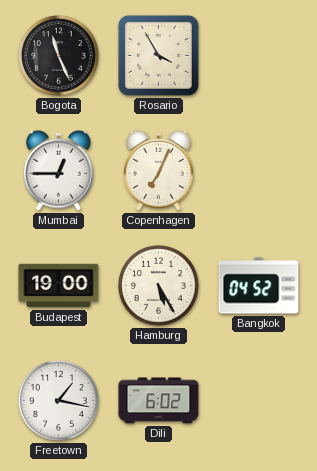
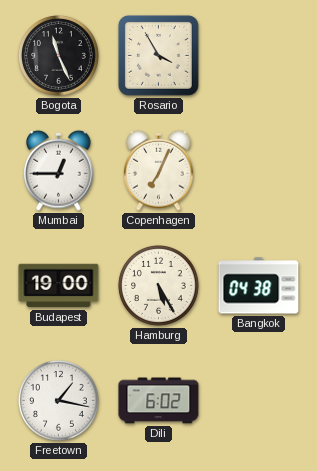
Bangkok: 04:52 -> 04:38 (259, 286)
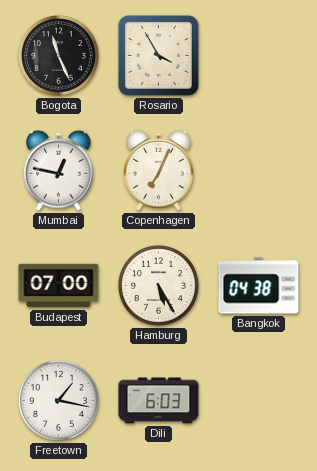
Mumbai: 12:45 -> 12:47 (59, 170)
Budapest: 19:00 -> 07:00 (59, 286)
Dili: 6:02 -> 6:03 (159, 401)
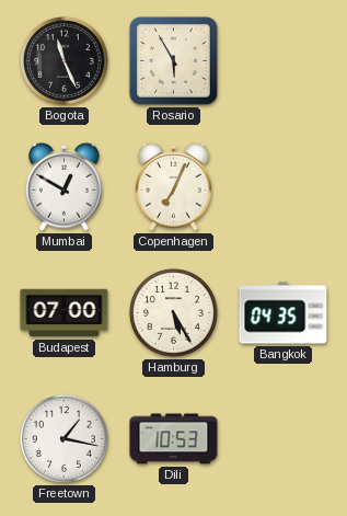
Rosario: 3:55 -> 5:55 (173, 60)
Mumbai: 12:47 -> 12:50 (65, 186)
Bangkok: 04:38 -> 04:35 (284, 313)
Dili: 6:03 -> 10:53 (174, 439)
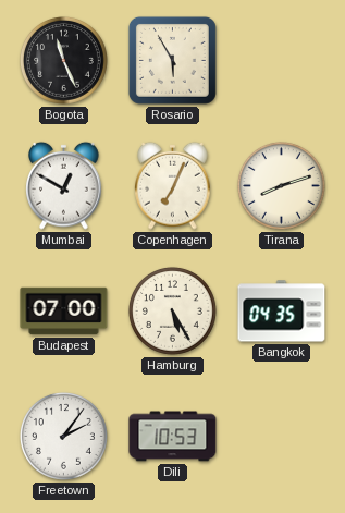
Tirana: none -> 8:12 (282, 186)
Freetown: 1:17 -> 2:06 (64, 437)
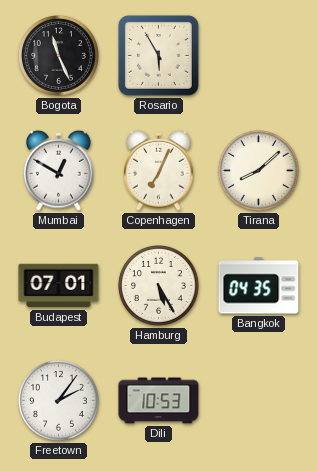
Tirana: 8:12 -> 8:08 (259, 171)
Budapest: 07:00 -> 07:01 (59, 286)
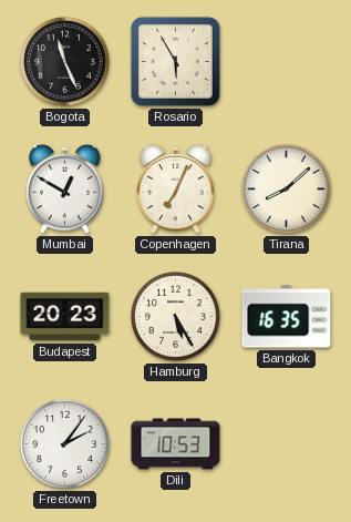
Budapest: 07:01 -> 20:23 (65, 317)
Bangkok: 04:35 -> 16:35 (287, 317)
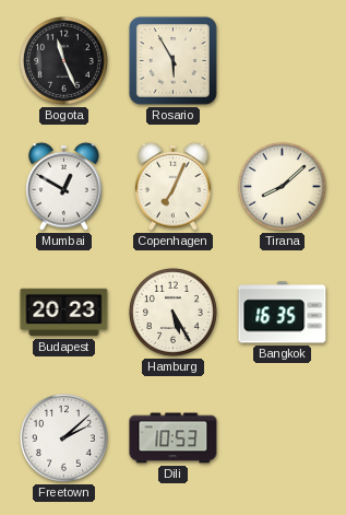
Freetown: 2:06 -> 2:08 (64, 438)
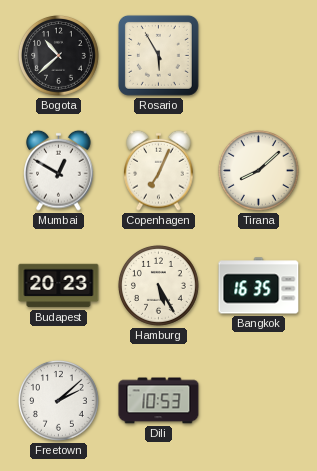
Bogota: 11:26 -> 10:38 (59, 56)
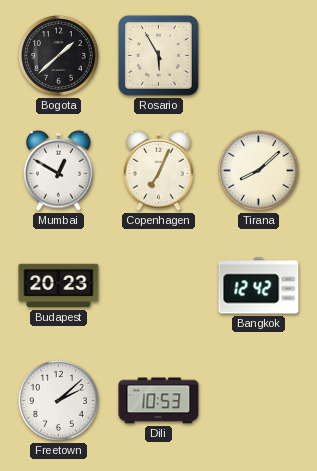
Bogota: 10:38 -> 1:38 (59, 56)
Hamburg: 5:25 -> none (159, 286)
Bangkok: 16:35 -> 12:42 (259, 286)
